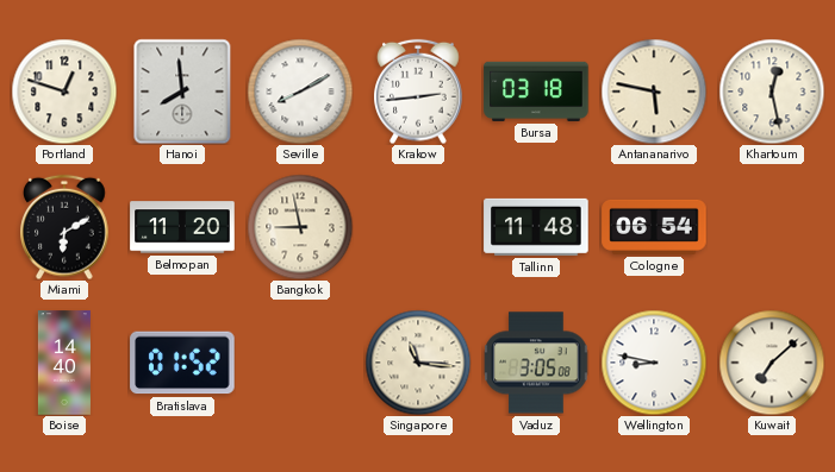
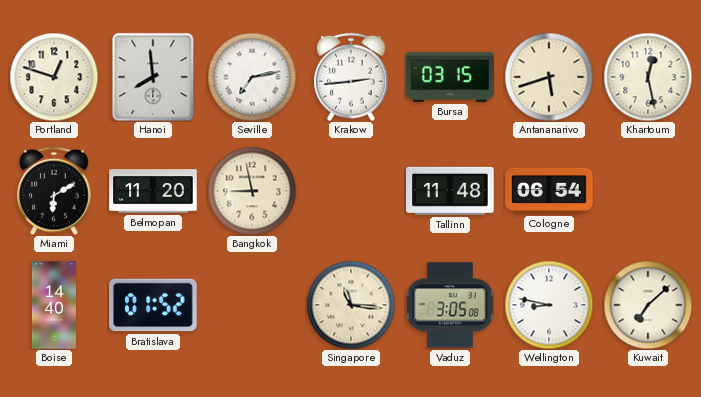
Seville: 8:10 -> 7:13 (252, 77)
Bursa: 03:18 -> 03:15 (450, 77)
Antananarivo: 5:47 -> 5:42 (549, 77)
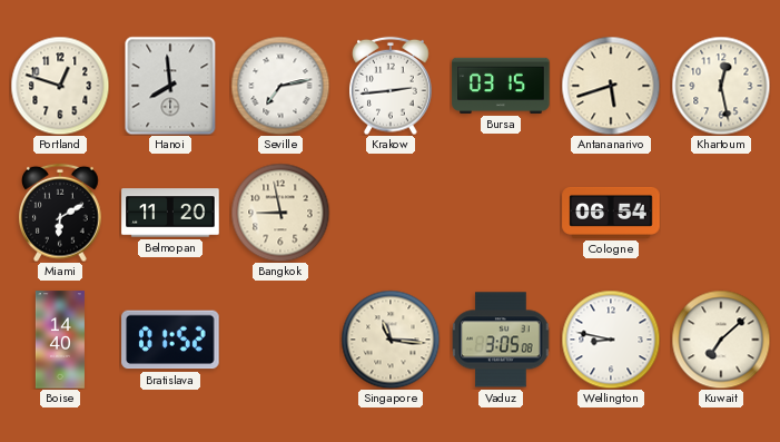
Tallinn: 11:48 -> none (450, 191)
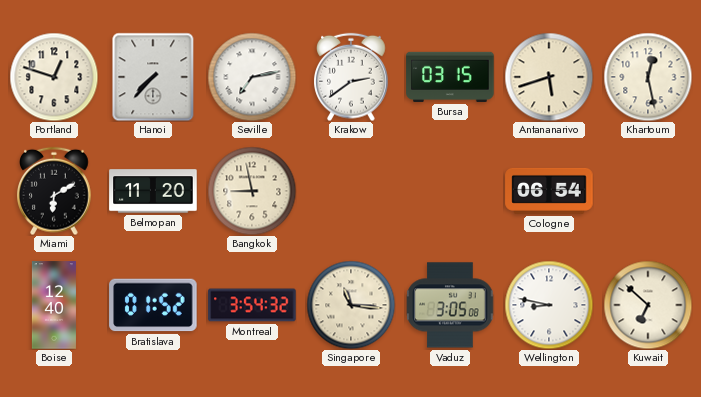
Hanoi: 7:59 -> 7:37 (153, 77)
Krakow: 2:44 -> 2:39 (351, 77)
Boise: 14:40 -> 12:40 (54, 305)
Montreal: none -> 3:54 (252, 305)
Kuwait: 7:08 -> 6:52 (648, 305)
